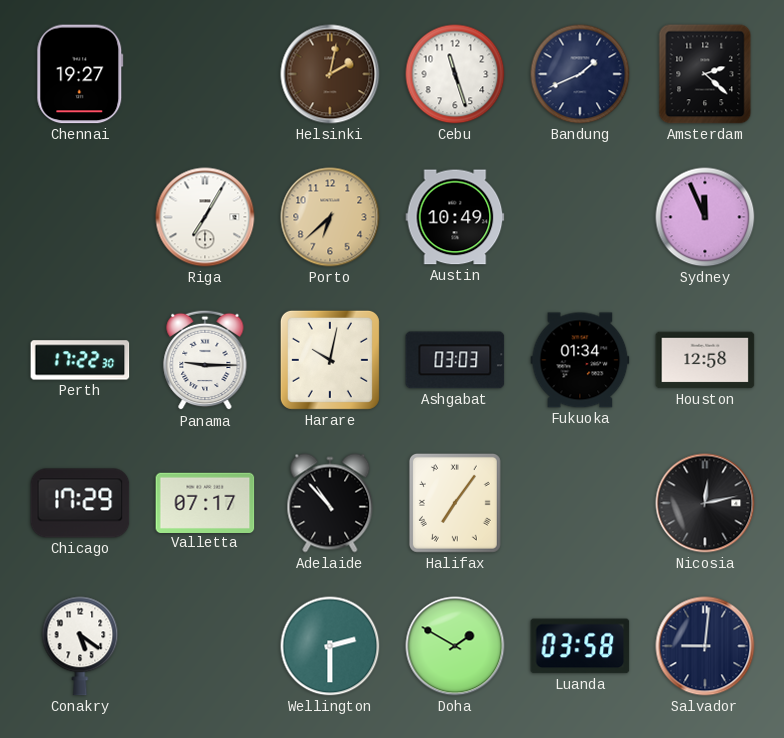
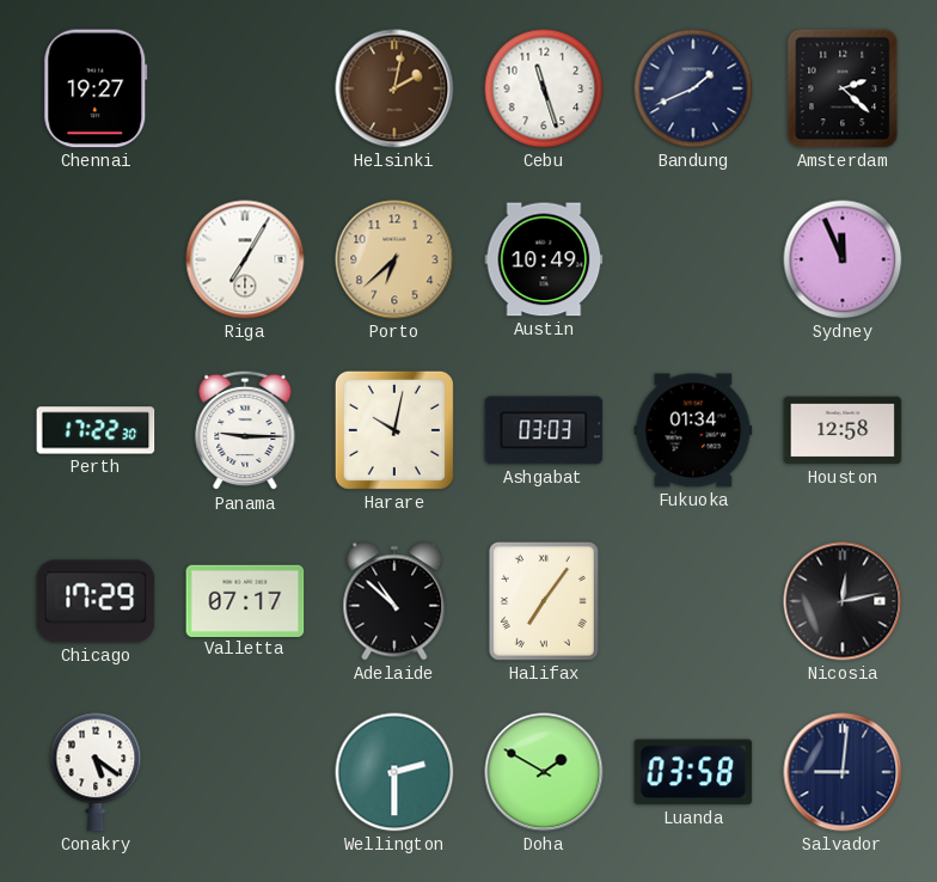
Adelaide: 10:53 -> 10:52 (394, 601)
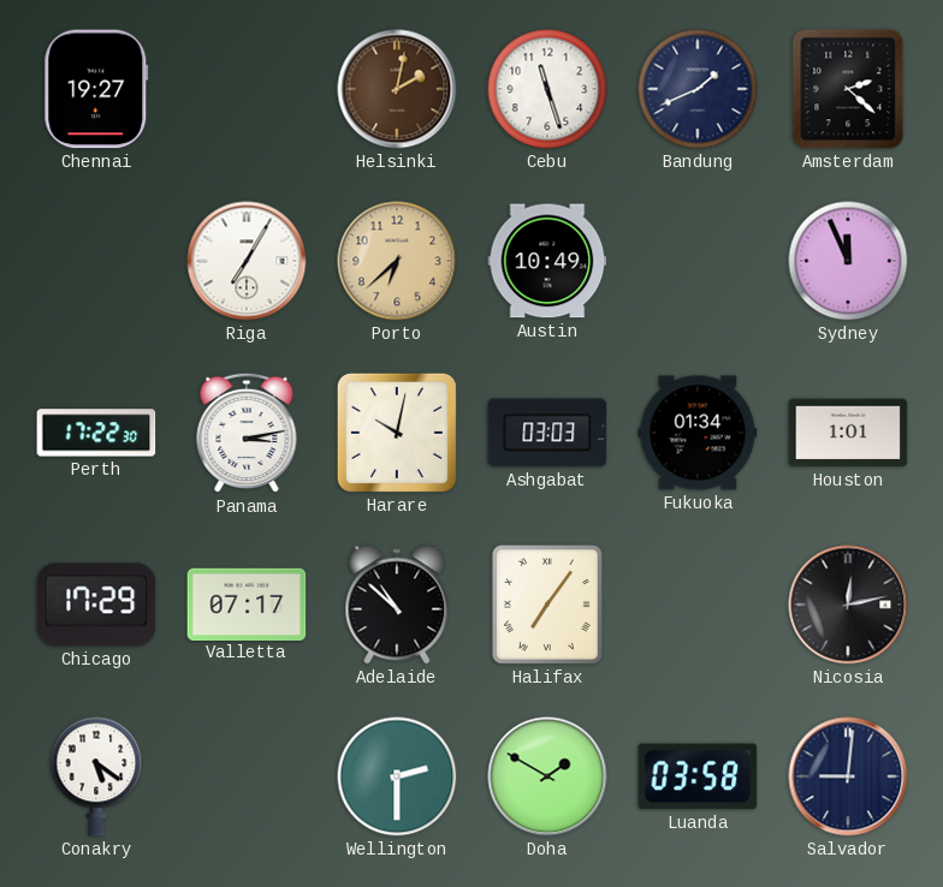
Panama: 9:15 -> 3:13 (247, 433)
Houston: 12:58 -> 1:01 (848, 433)
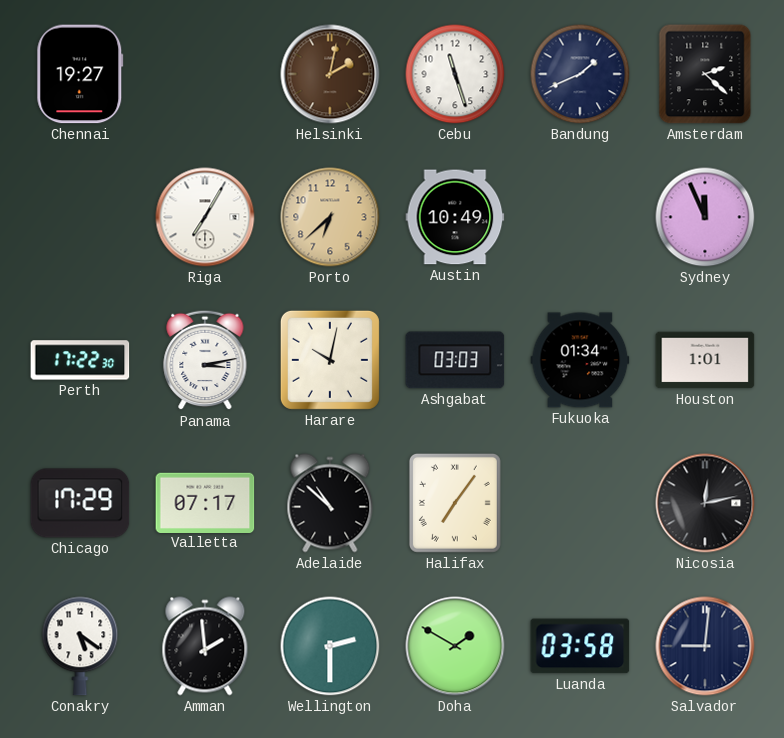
Amman: none -> 1:59 (205, 646)
